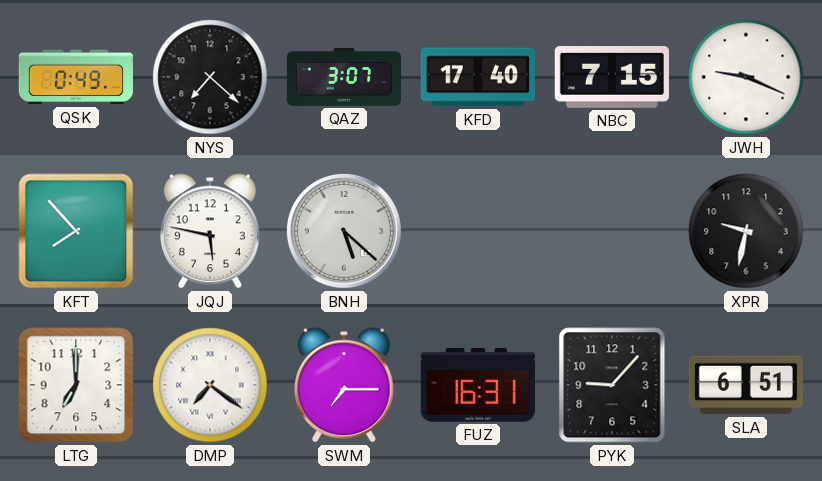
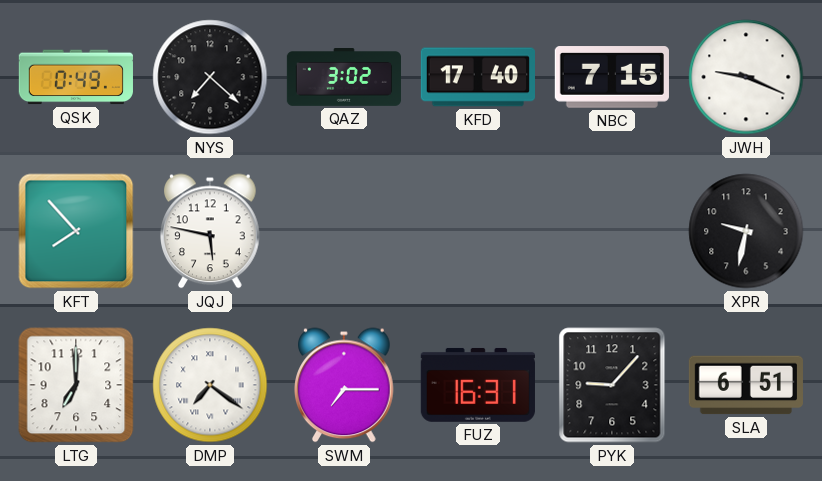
QAZ: 3:07 -> 3:02 (343, 78)
BNH: 5:22 -> none (344, 231)
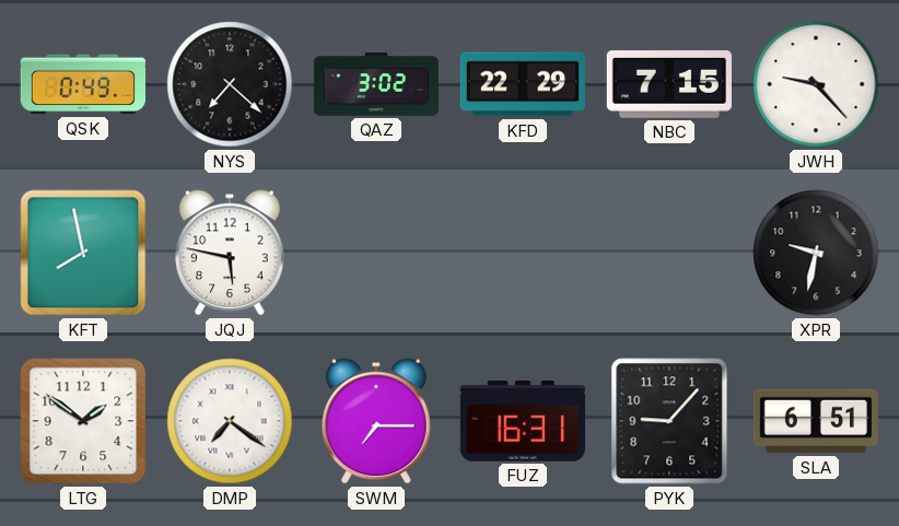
KFD: 17:40 -> 22:29 (522, 84)
JWH: 9:19 -> 9:23 (816, 84)
KFT: 7:53 -> 7:58 (83, 253)
LTG: 7:00 -> 1:51 (83, 421)
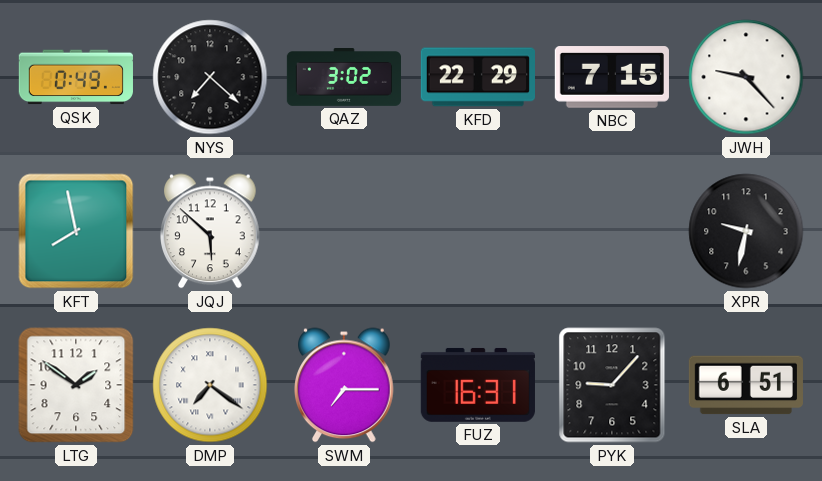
JQJ: 5:47 -> 5:52 (210, 231)
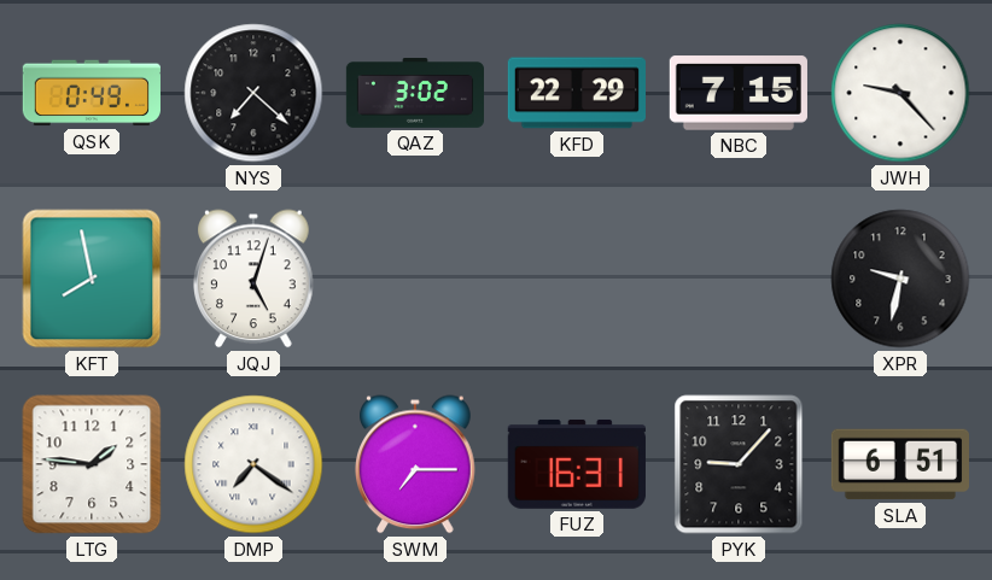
JQJ: 5:52 -> 5:03 (253, 279)
LTG: 1:51 -> 1:46 (92, 464)
